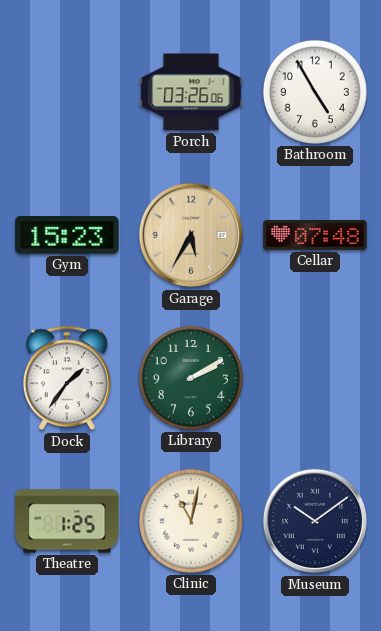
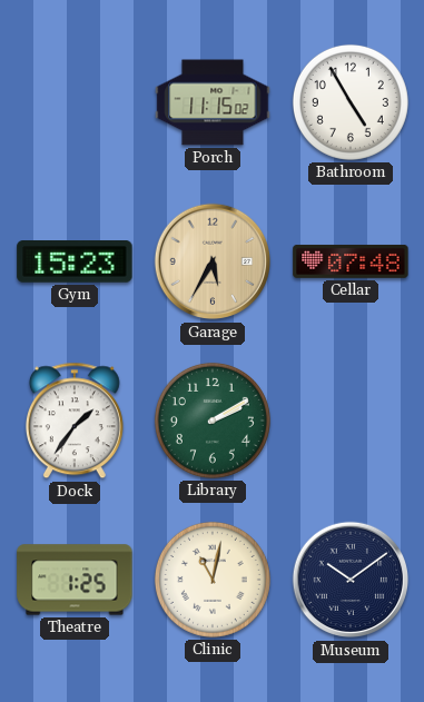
Porch: 03:26 -> 11:15 (213, 102)
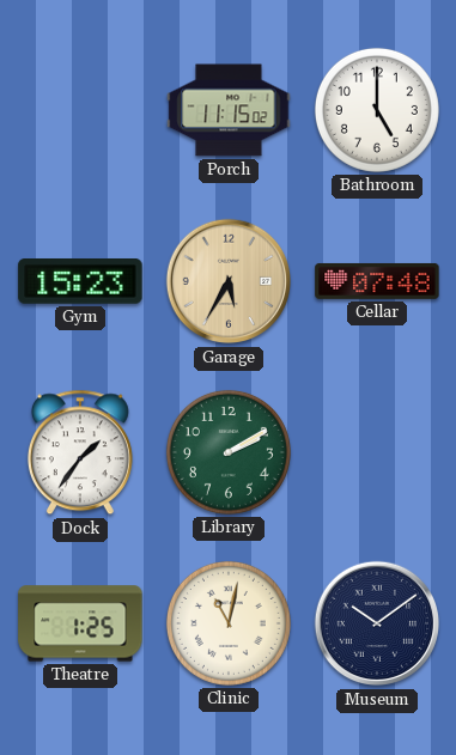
Bathroom: 4:55 -> 5:00 (377, 110)
